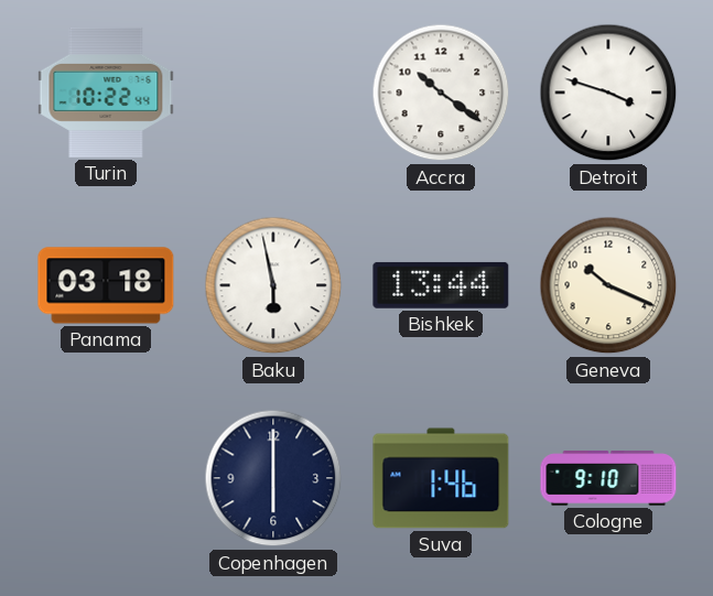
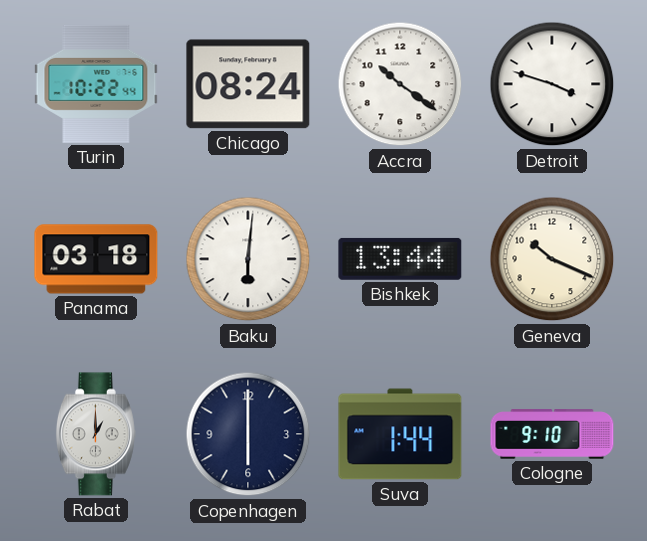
Chicago: none -> 08:24 (248, 84)
Baku: 5:58 -> 6:01 (248, 259)
Rabat: none -> 1:00 (96, 434)
Suva: 1:46 -> 1:44 (400, 434)
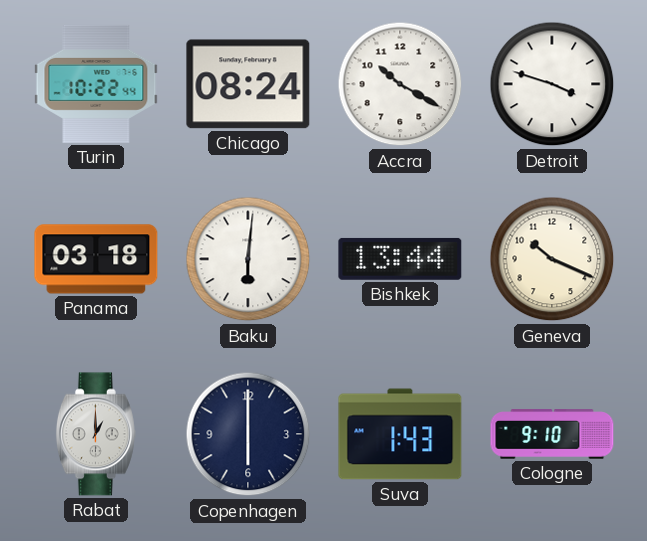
Accra: 10:21 -> 10:20 (400, 84)
Suva: 1:44 -> 1:43 (400, 434)
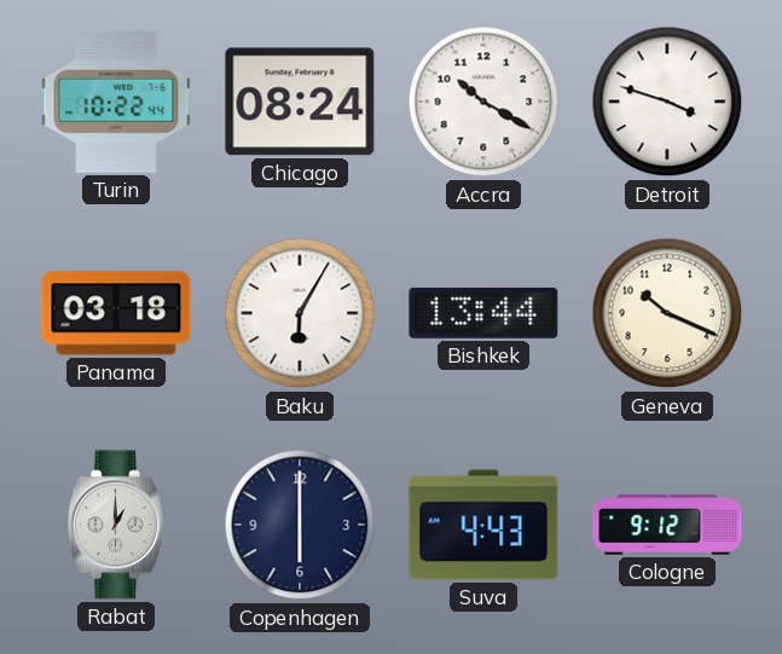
Baku: 6:01 -> 6:05 (300, 313)
Suva: 1:43 -> 4:43 (483, 525)
Cologne: 9:10 -> 9:12 (667, 525)
